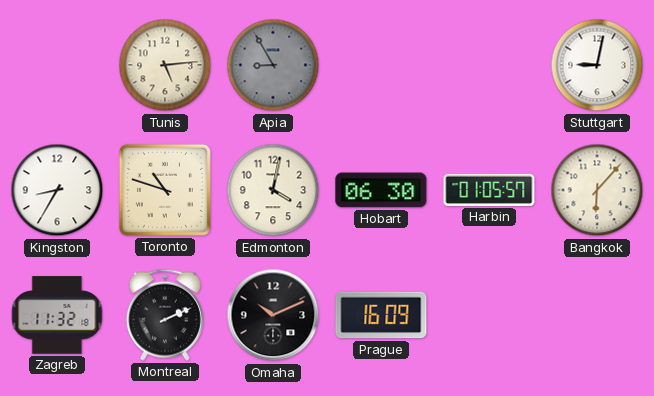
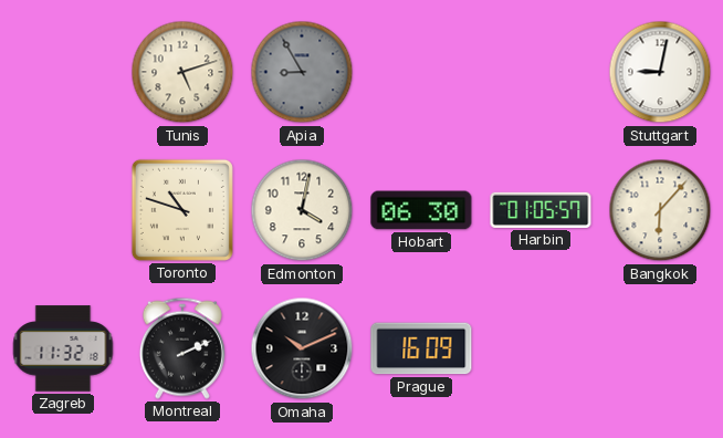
Tunis: 5:14 -> 5:12 (182, 72)
Kingston: 8:35 -> none (57, 190)
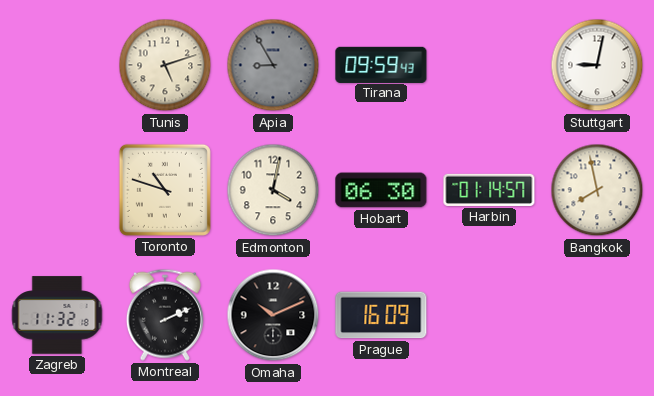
Tirana: none -> 09:59 (381, 64)
Harbin: 01:05 -> 01:14 (489, 190)
Bangkok: 6:07 -> 7:58 (597, 190)
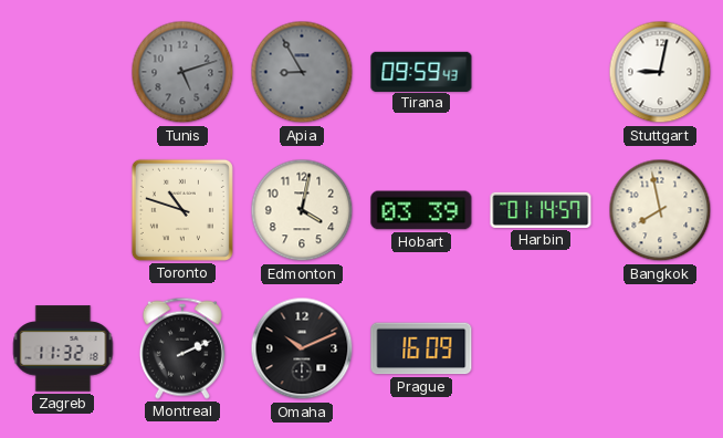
Tunis dial: cream -> grey (182, 72)
Hobart: 06:30 -> 03:39 (421, 210)
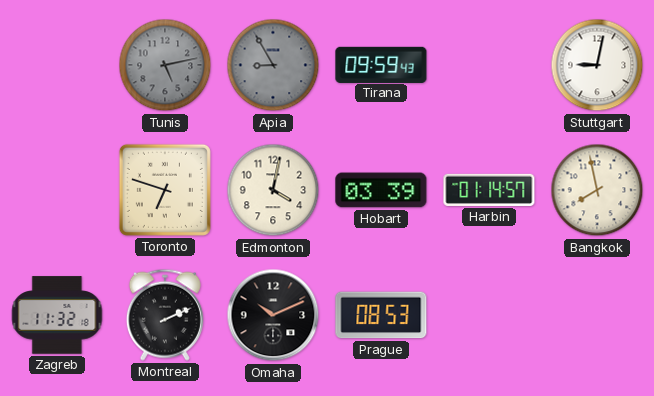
Tunis: 5:12 -> 5:13 (165, 65)
Toronto: 10:48 -> 6:48 (165, 190)
Prague: 16:09 -> 08:53 (381, 315)
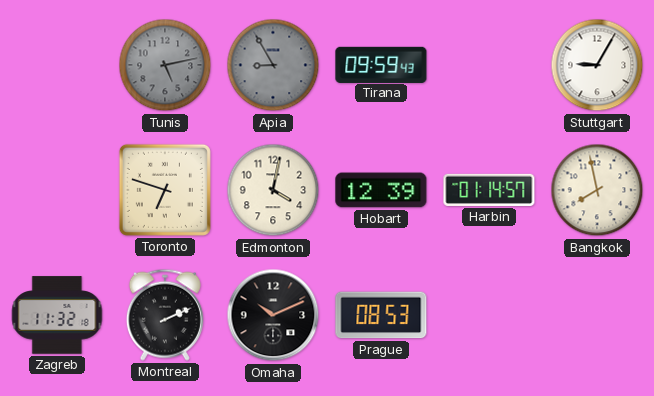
Stuttgart: 9:02 -> 9:05 (597, 65)
Hobart: 03:39 -> 12:39 (381, 190)
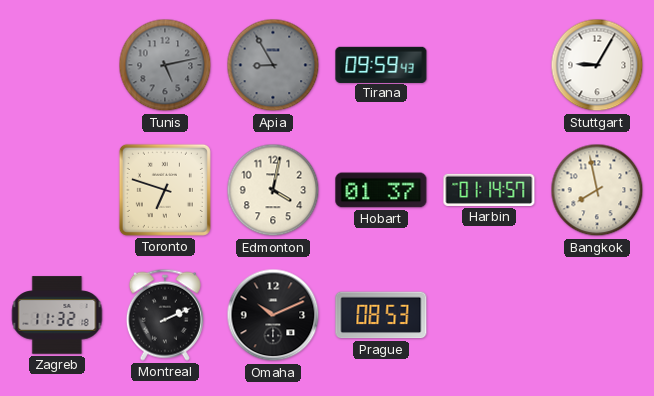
Hobart: 12:39 -> 01:37 (381, 190)
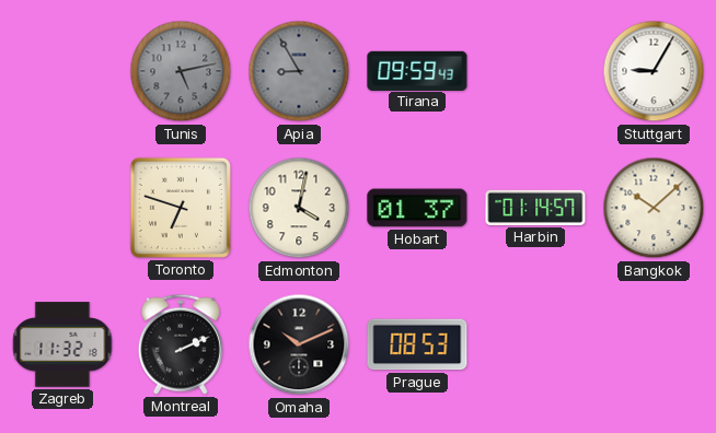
Bangkok: 7:58 -> 10:08 (654, 208)
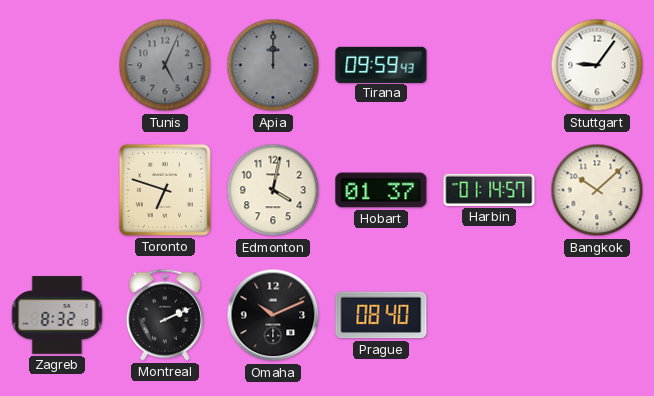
Tunis: 5:13 -> 5:04 (165, 65)
Apia: 8:55 -> 12:00 (273, 65)
Stuttgart: 9:05 -> 9:06 (597, 65)
Zagreb: 11:32 -> 8:32 (57, 315)
Prague: 08:53 -> 08:40 (381, 315)
